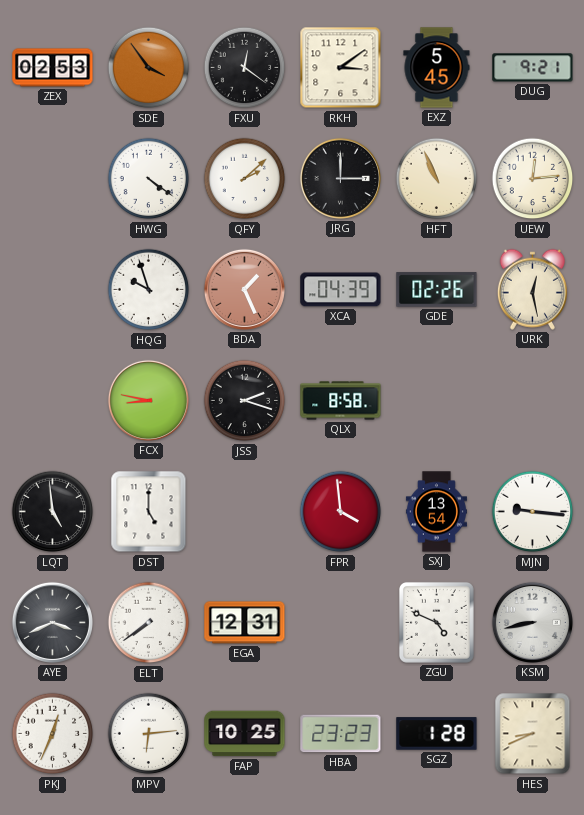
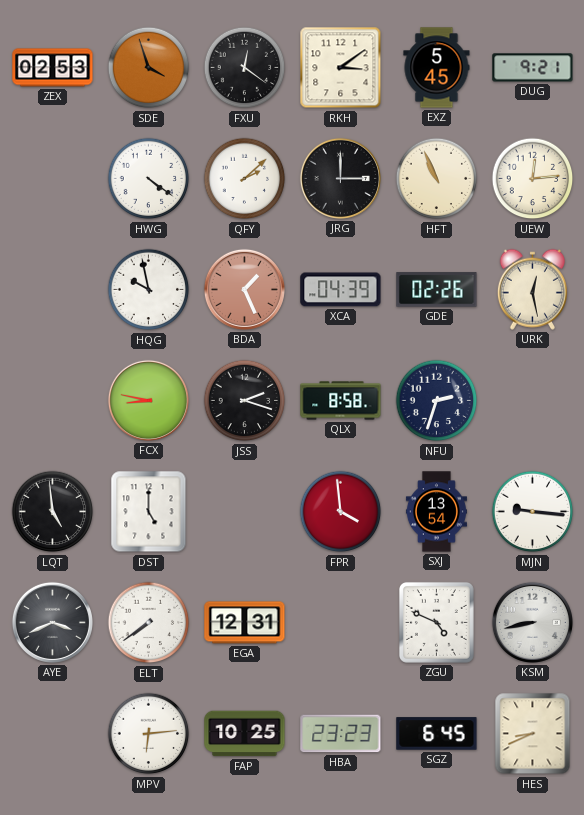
SDE: 3:54 -> 3:57 (149, 68)
HQG: 9:57 -> 9:58 (149, 290)
NFU: none -> 2:33 (437, 401)
PKJ: 12:34 -> none (53, 734)
SGZ: 1:28 -> 6:45 (437, 734)
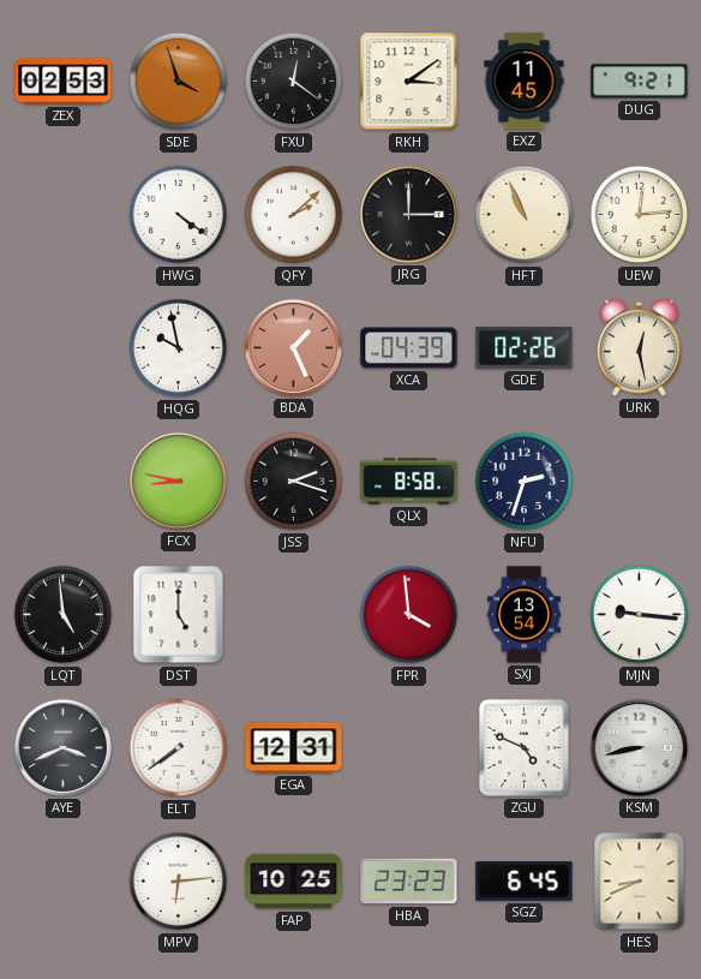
EXZ: 5:45 -> 11:45 (525, 82)
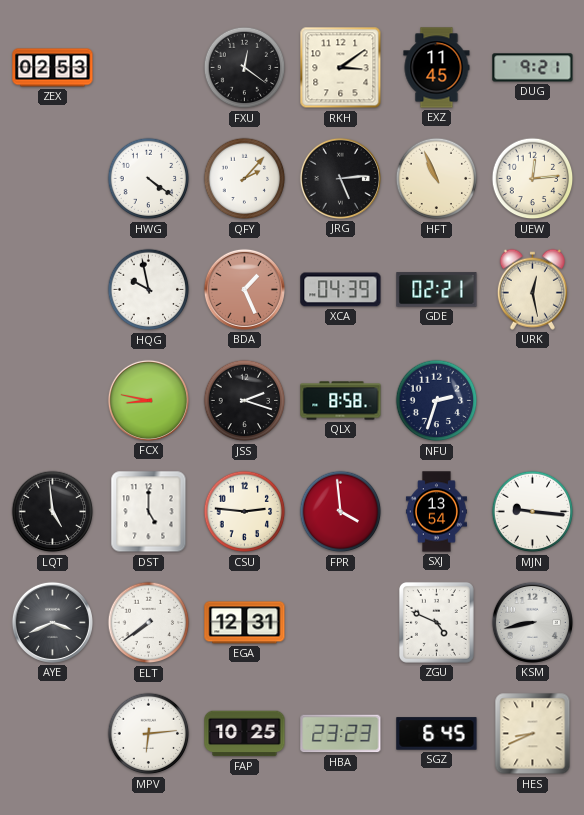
SDE: 3:57 -> none (179, 82)
QFY: 2:08 -> 2:07 (245, 179)
JRG: 3:00 -> 5:14 (340, 178)
GDE: 02:26 -> 02:21 (437, 290)
CSU: none -> 2:46 (245, 512)
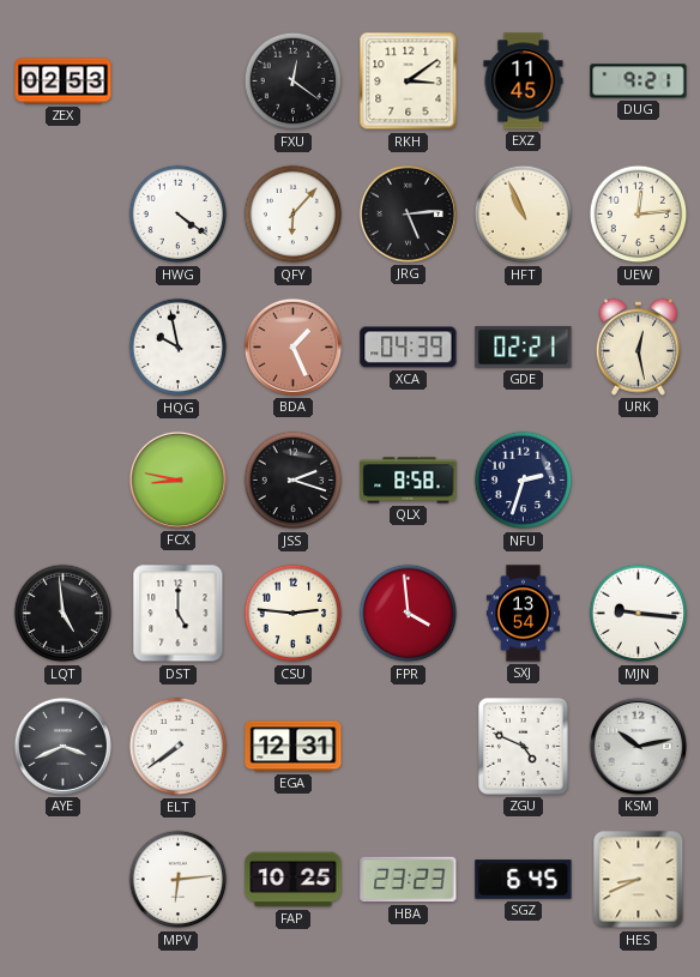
QFY: 2:07 -> 6:07 (294, 215)
KSM: 8:43 -> 10:13 (638, 746)
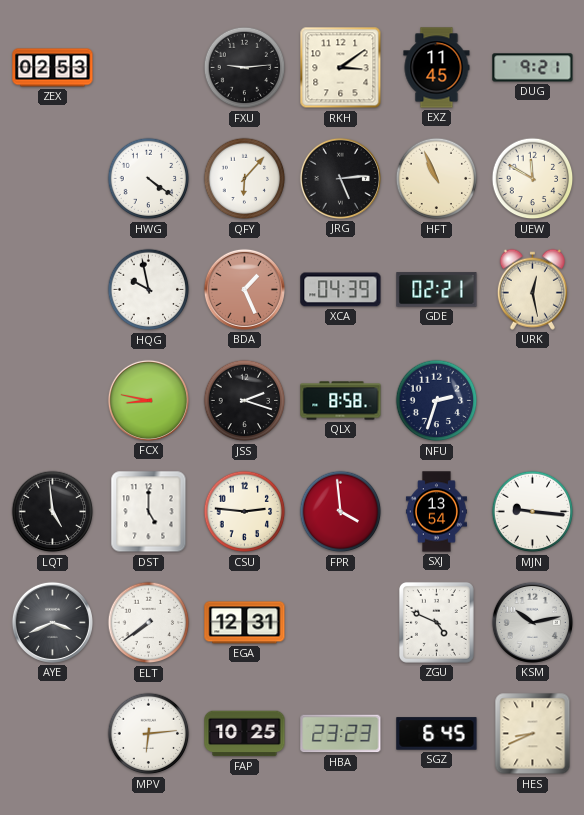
FXU: 12:21 -> 9:14 (245, 68)
UEW: 12:14 -> 11:50 (533, 179)
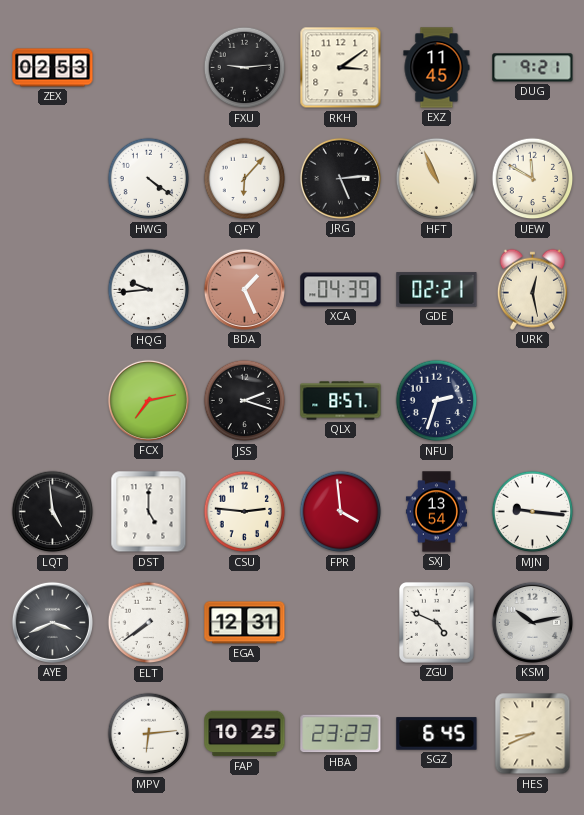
HQG: 9:58 -> 9:44 (149, 290)
FCX: 8:47 -> 7:13 (148, 400)
QLX: 8:58 -> 8:57 (341, 401)
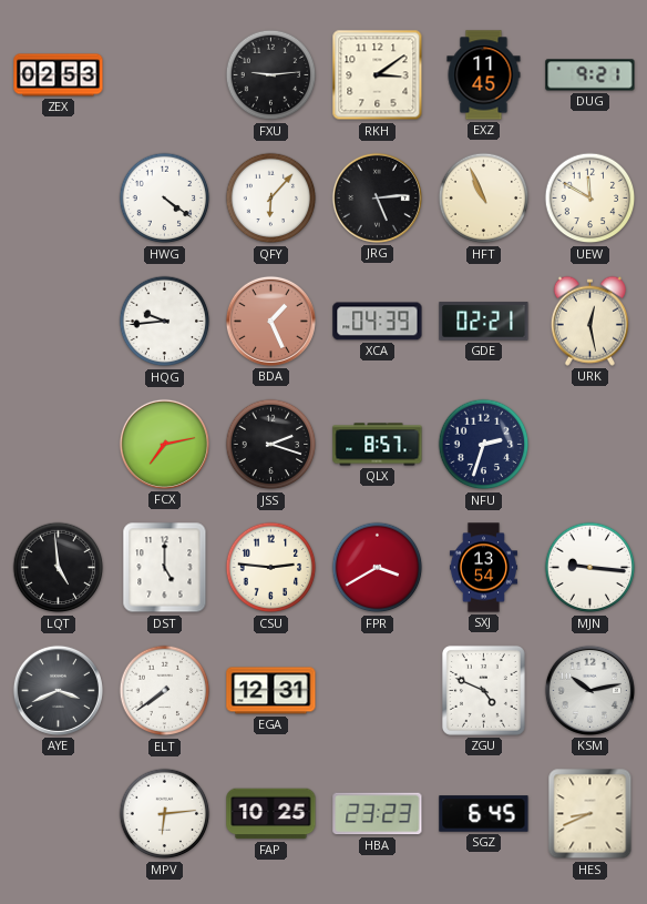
FPR: 3:59 -> 3:40 (378, 568)
